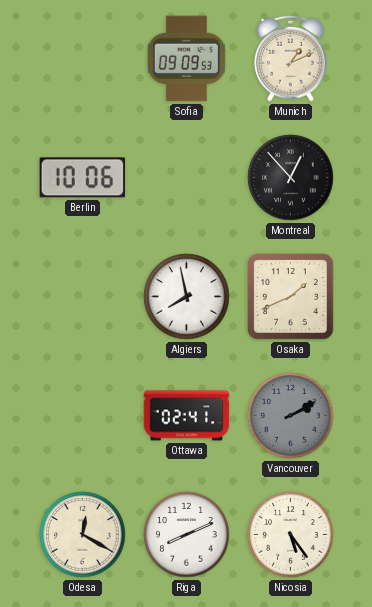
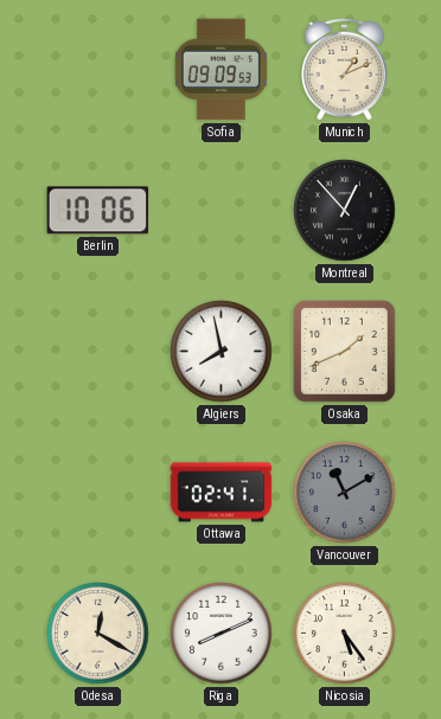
Vancouver: 2:10 -> 11:10 (345, 493)
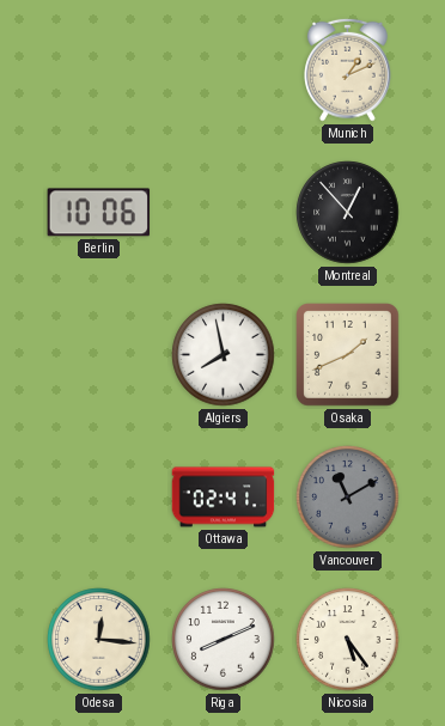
Sofia: 09:09 -> none (220, 70)
Odesa: 12:20 -> 12:16 (99, 640)
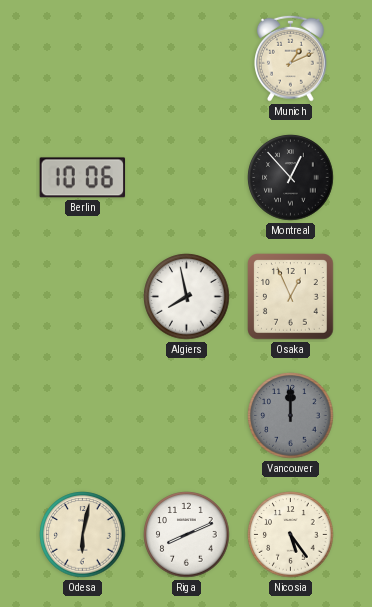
Osaka: 1:41 -> 12:56 (291, 297)
Ottawa: 02:41 -> none (224, 498)
Vancouver: 11:10 -> 12:00 (291, 416)
Odesa: 12:16 -> 6:02 (83, 535)
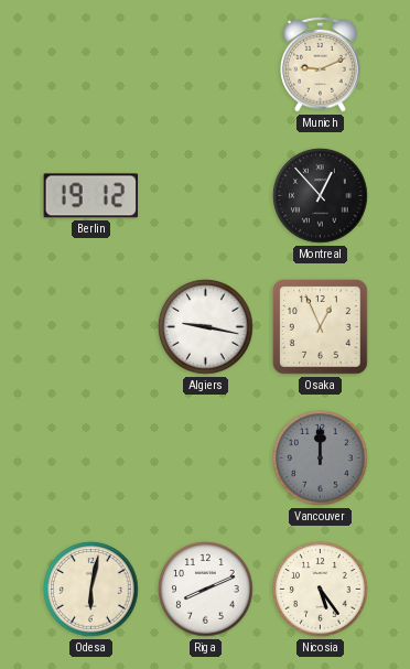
Munich: 1:11 -> 9:11 (321, 64)
Berlin: 10:06 -> 19:12 (91, 196)
Algiers: 7:58 -> 9:17 (206, 327)
